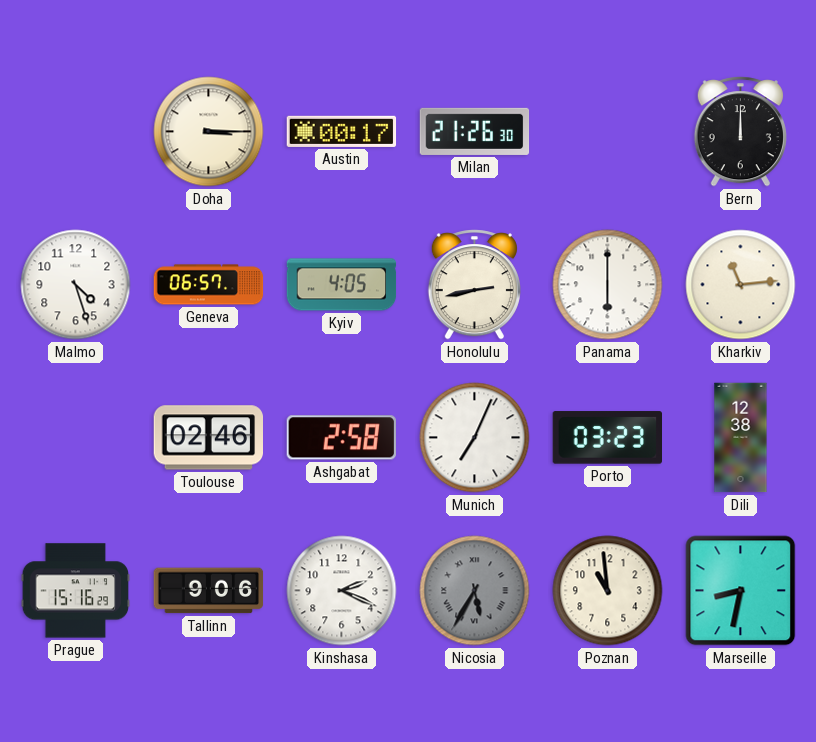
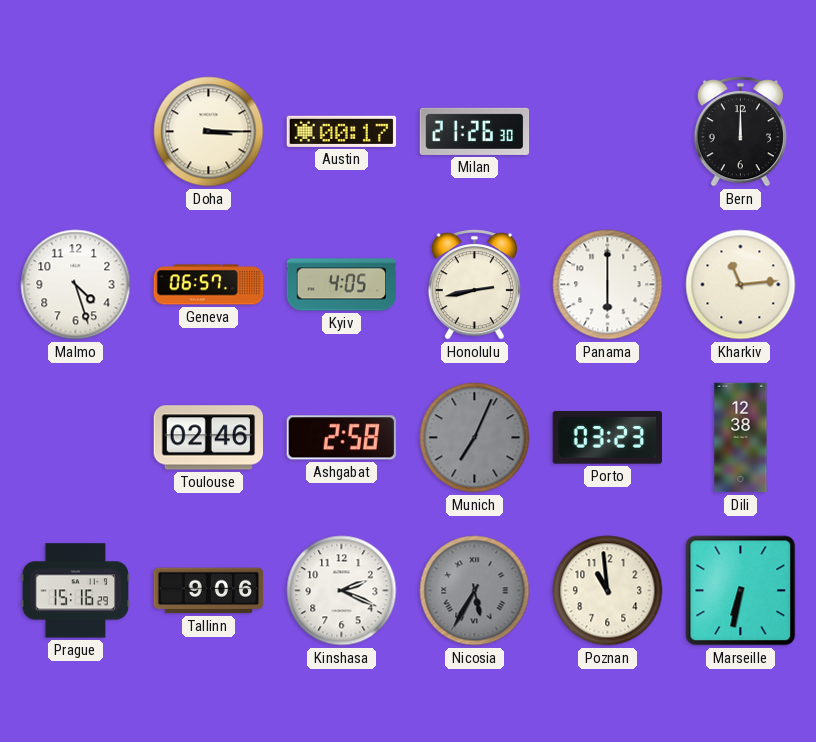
Munich dial: white -> grey (475, 438)
Marseille: 8:32 -> 6:32 (741, 591)
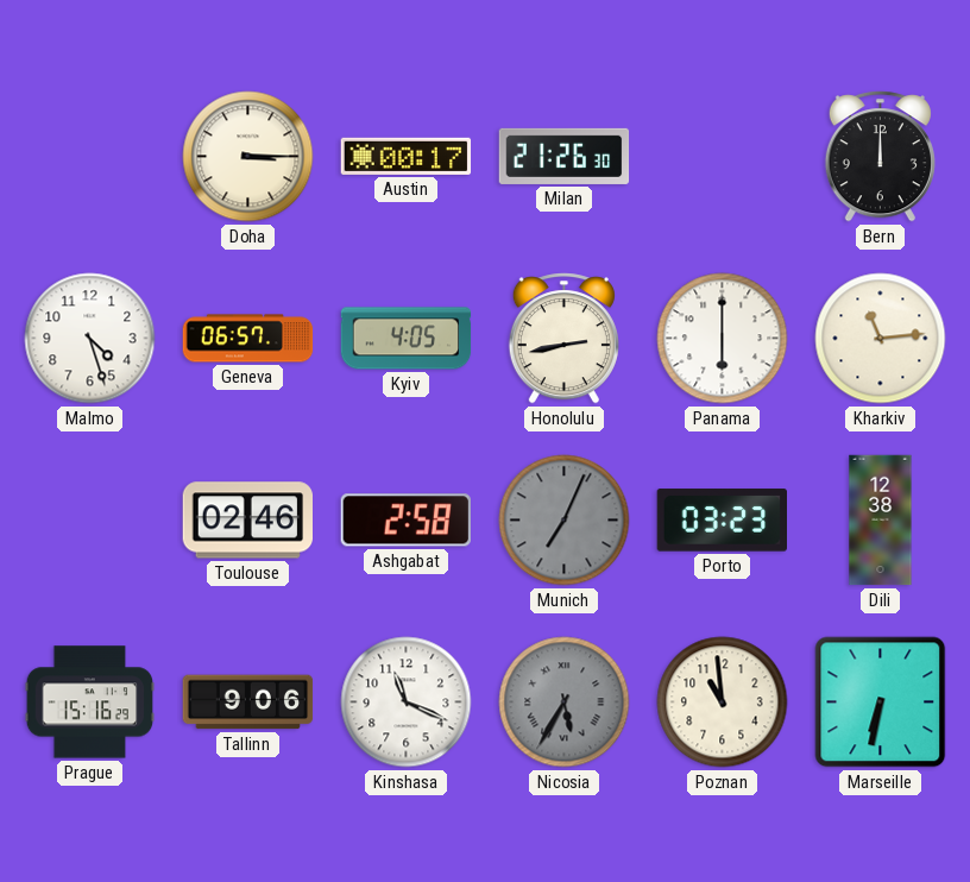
Kinshasa: 2:19 -> 11:19 (407, 703)
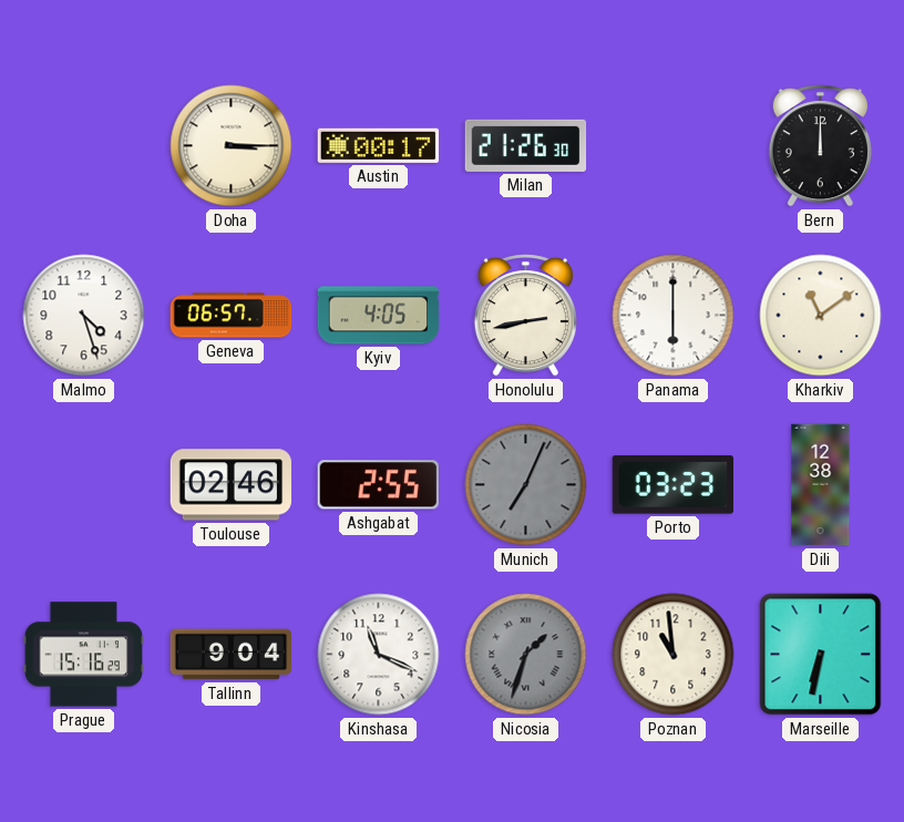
Kharkiv: 11:14 -> 11:09 (821, 316)
Ashgabat: 2:58 -> 2:55 (378, 485)
Tallinn: 9:06 -> 9:04 (232, 655)
Nicosia: 5:35 -> 1:33 (526, 655)
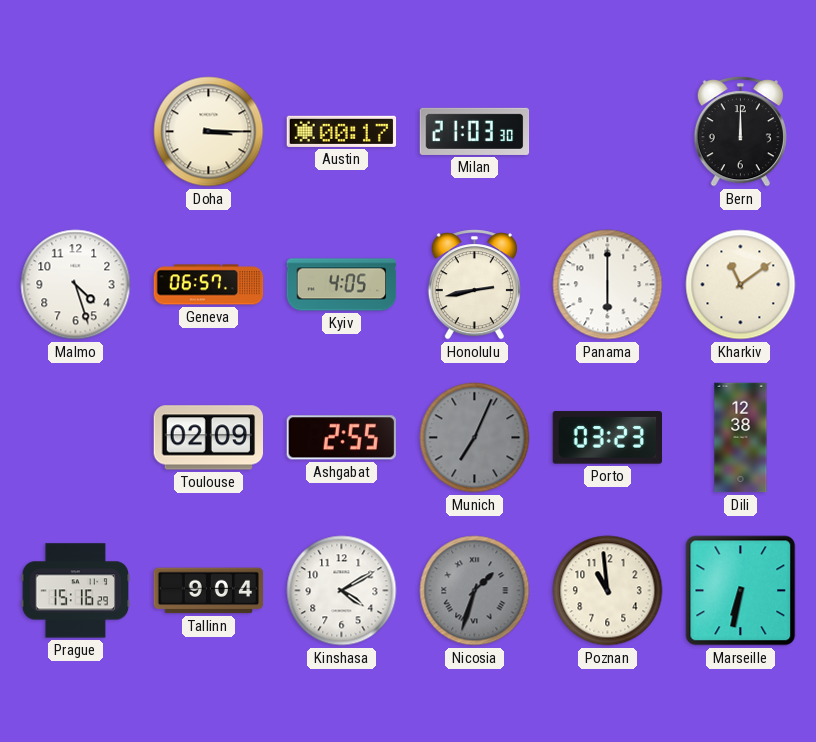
Milan: 21:26 -> 21:03 (475, 131)
Toulouse: 02:46 -> 02:09 (208, 438)
Kinshasa: 11:19 -> 4:10 (342, 591)
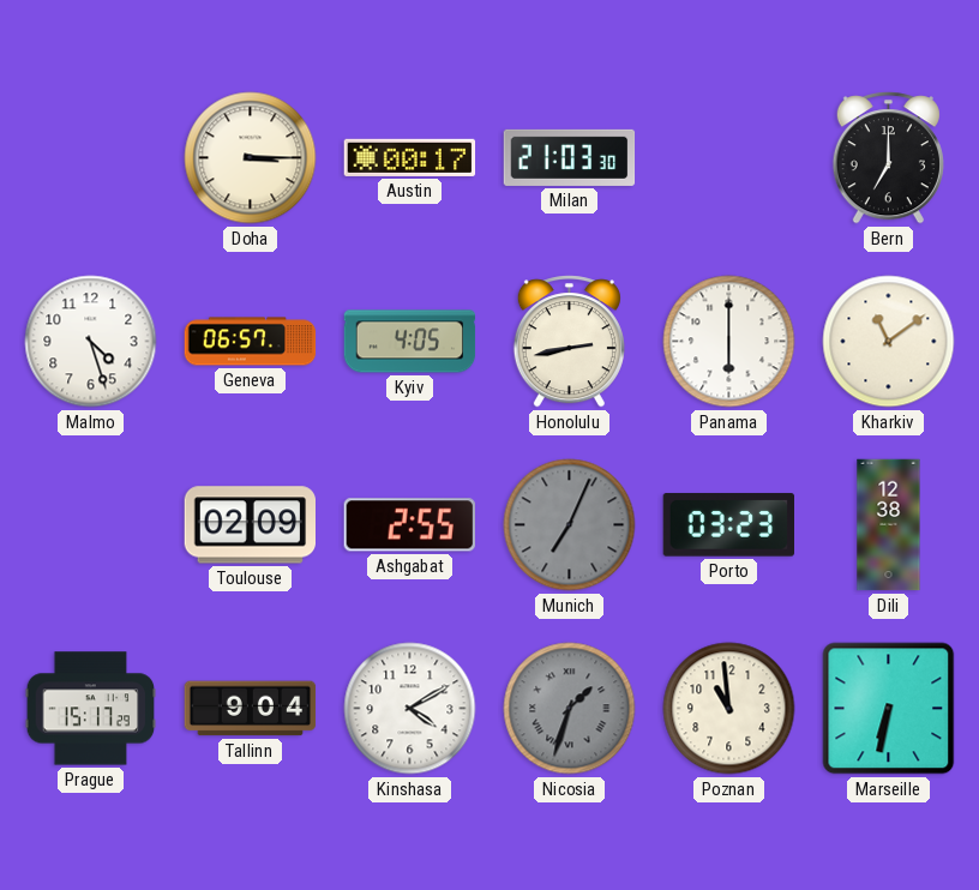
Bern: 12:00 -> 7:00 (888, 158)
Prague: 15:16 -> 15:17 (91, 709)
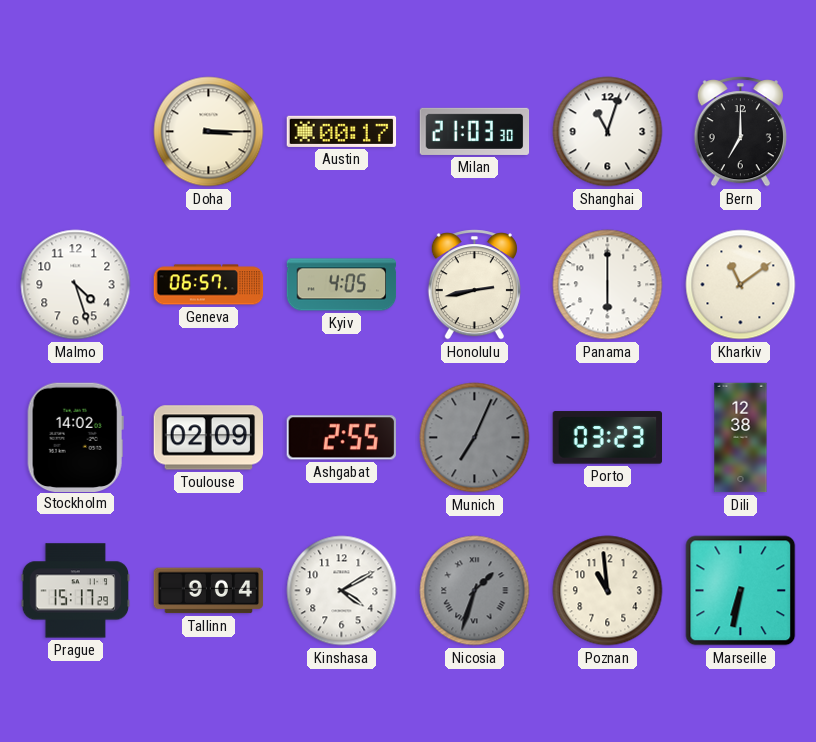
Shanghai: none -> 11:03 (608, 132)
Stockholm: none -> 14:02 (75, 437)
